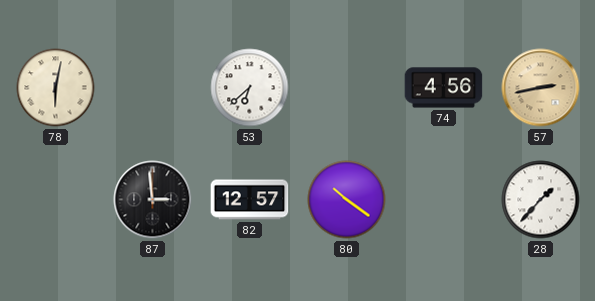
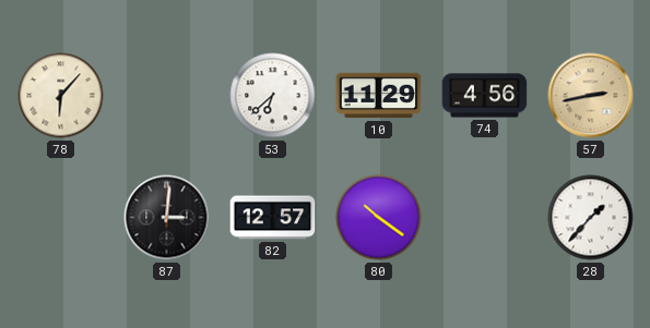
78: 6:02 -> 6:07 (61, 96)
10: none -> 11:29 (379, 96)
87: 2:59 -> 3:01 (167, 218)
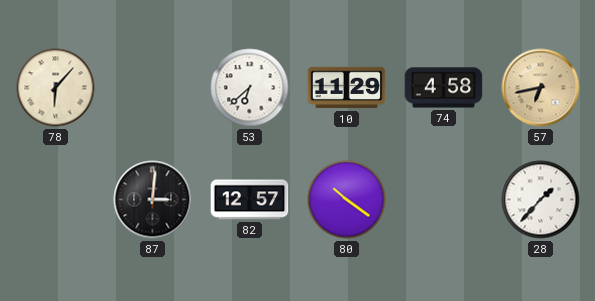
74: 4:56 -> 4:58 (444, 88)
57: 2:43 -> 6:43 (541, 88)
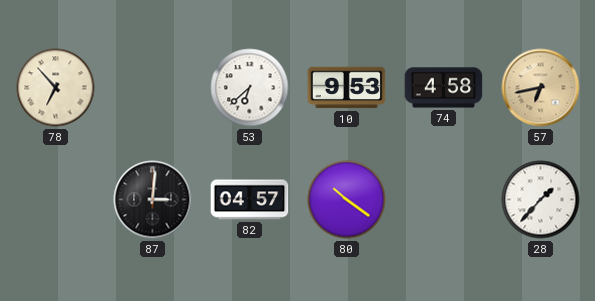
78: 6:07 -> 6:53 (56, 88)
10: 11:29 -> 9:53 (347, 88)
82: 12:57 -> 04:57 (250, 200)
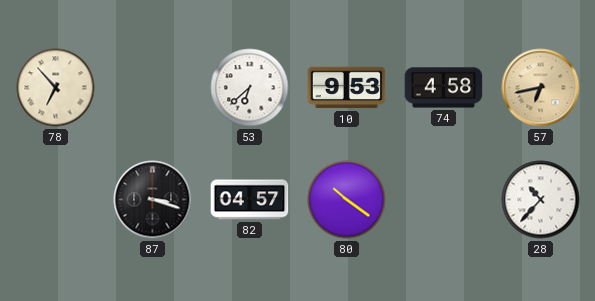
87: 3:01 -> 3:18 (153, 200)
28: 1:37 -> 10:37 (541, 200)
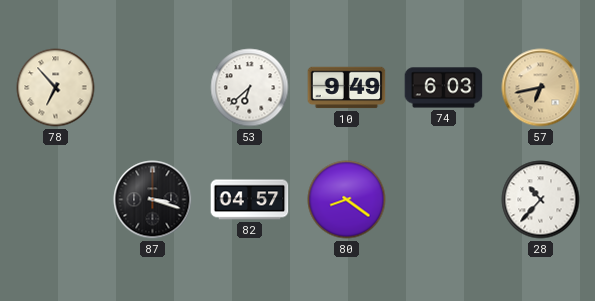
10: 9:53 -> 9:49 (347, 88)
74: 4:58 -> 6:03 (444, 88)
80: 10:21 -> 8:21 (347, 200)
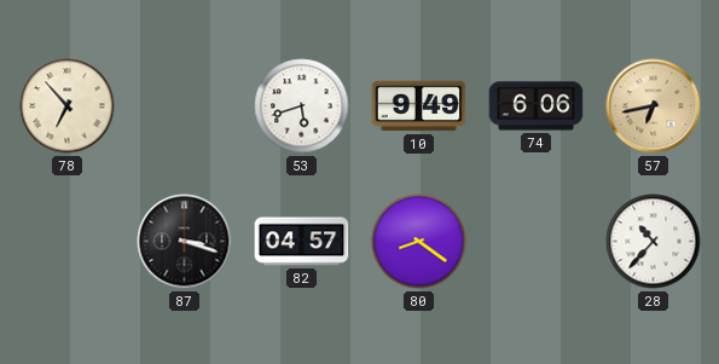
53: 6:38 -> 5:42 (302, 106)
74: 6:03 -> 6:06 (537, 106)
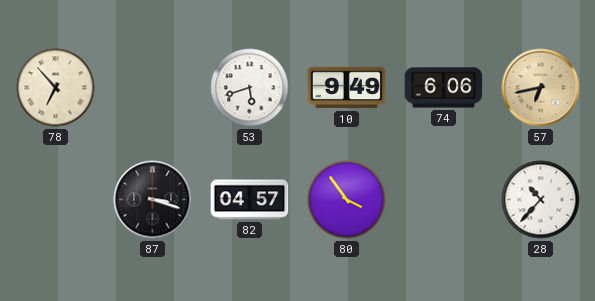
80: 8:21 -> 3:54 (347, 200)
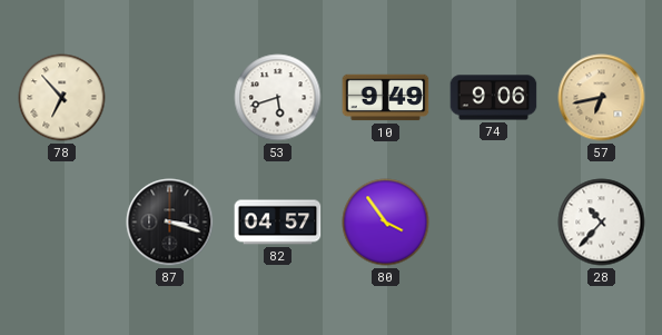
74: 6:06 -> 9:06 (494, 98)
